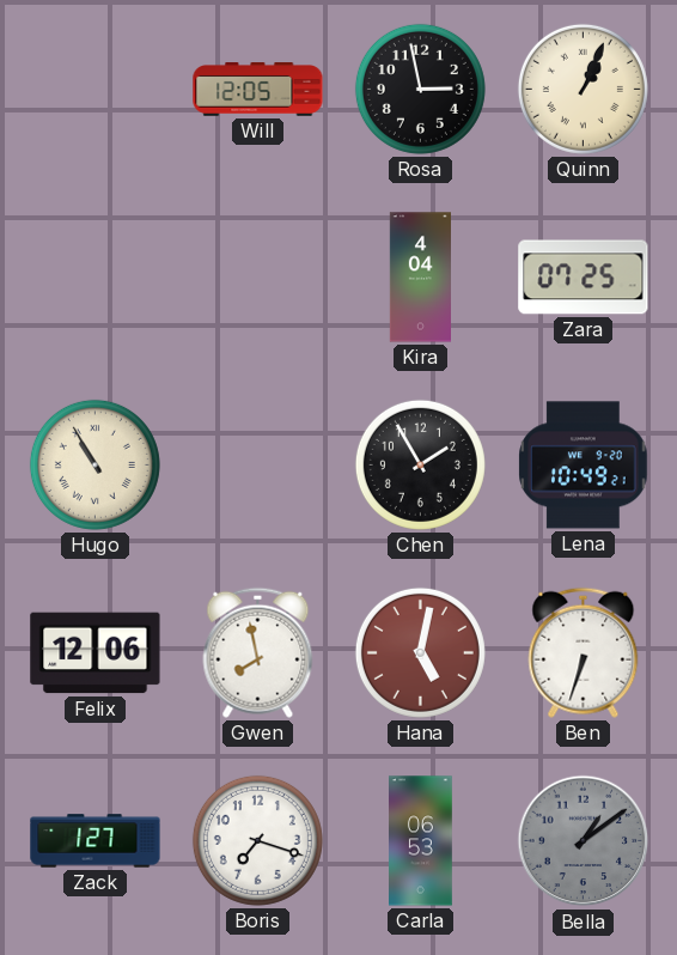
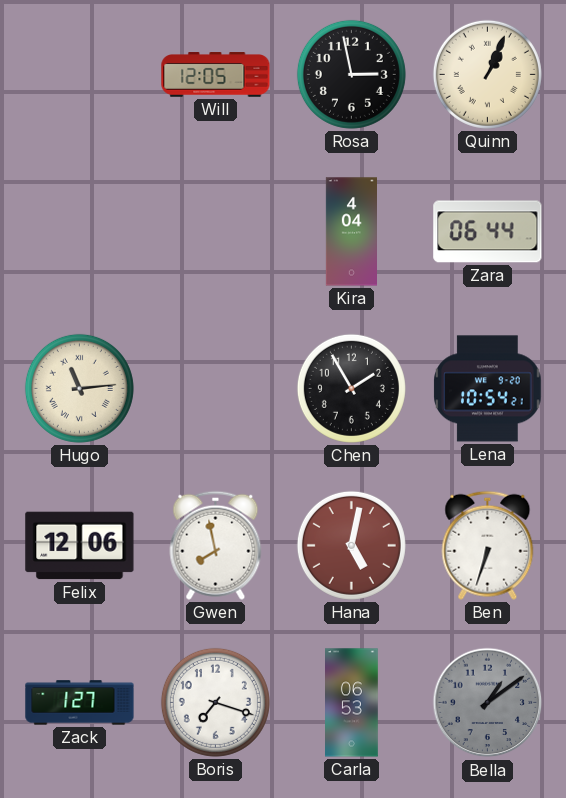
Zara: 07:25 -> 06:44 (488, 232)
Hugo: 10:55 -> 11:14 (79, 388)
Lena: 10:49 -> 10:54 (488, 389)
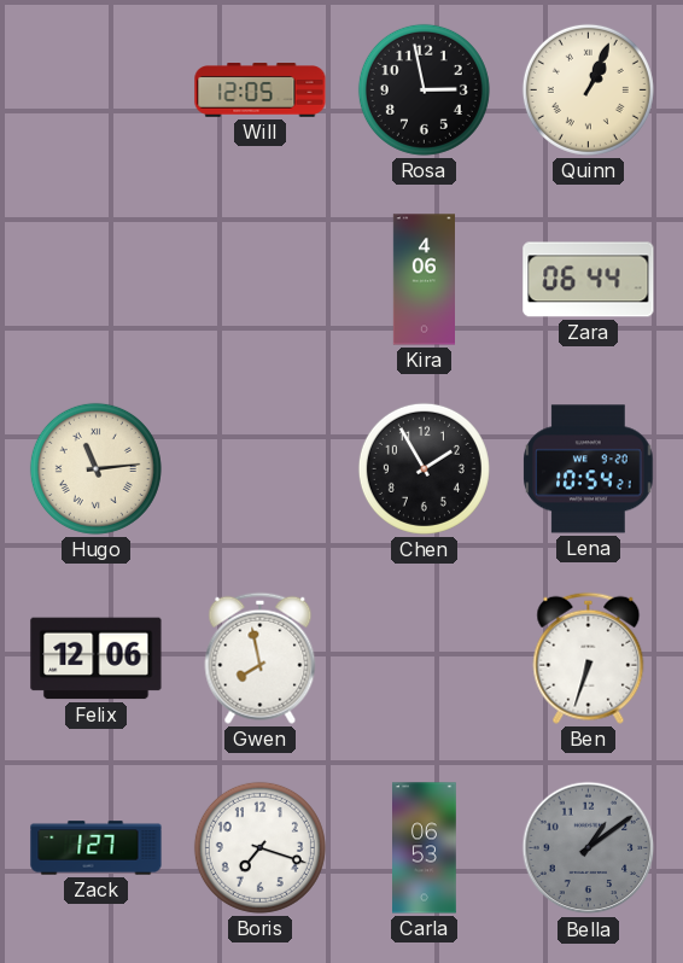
Kira: 4:04 -> 4:06 (424, 280)
Hana: 5:02 -> none (351, 545)
